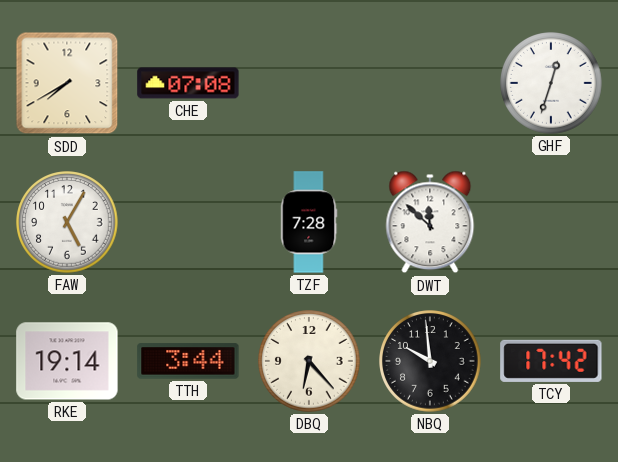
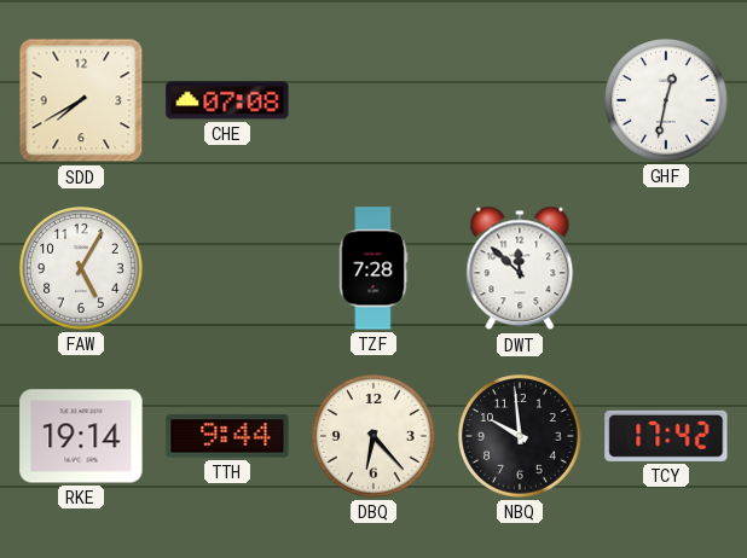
GHF: 12:33 -> 12:32 (666, 100)
TTH: 3:44 -> 9:44 (227, 436)
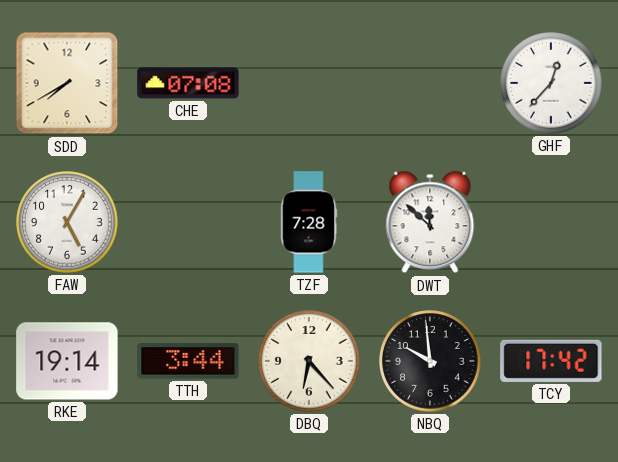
GHF: 12:32 -> 12:37 (551, 83)
TTH: 9:44 -> 3:44 (188, 361)
